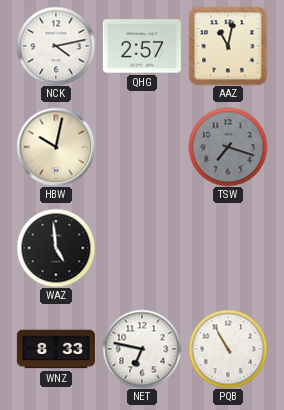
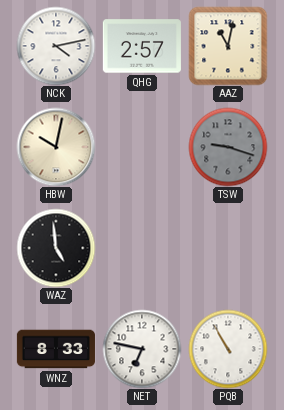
TSW: 7:18 -> 9:18 (228, 147)
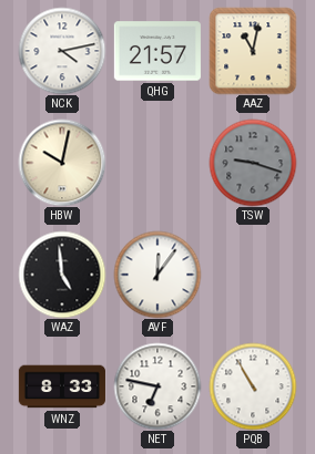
QHG: 2:57 -> 21:57 (157, 51)
AVF: none -> 12:06 (157, 275)
